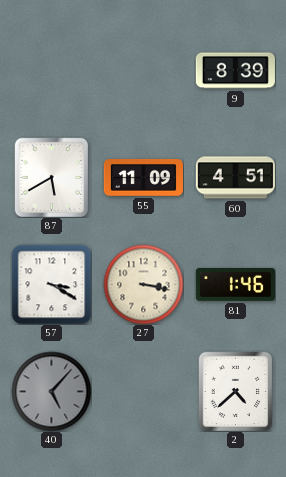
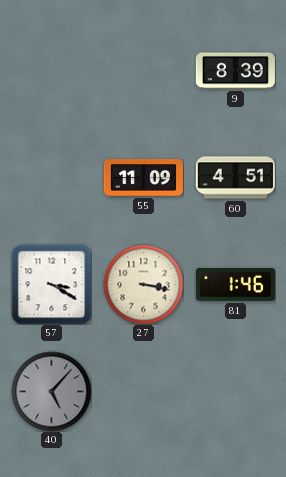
87: 5:40 -> none (51, 177)
2: 4:38 -> none (235, 391)
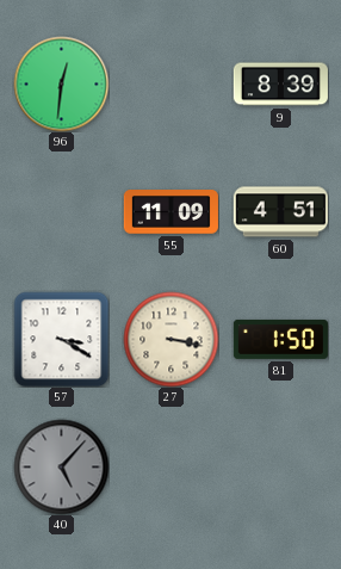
96: none -> 12:31 (61, 84)
81: 1:46 -> 1:50 (280, 339)
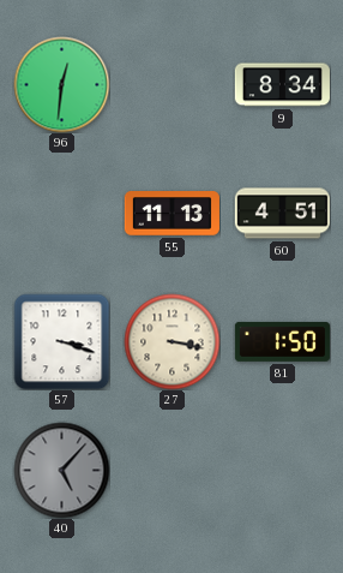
9: 8:39 -> 8:34 (282, 85)
55: 11:09 -> 11:13 (171, 214)
57: 3:20 -> 3:18 (61, 341)
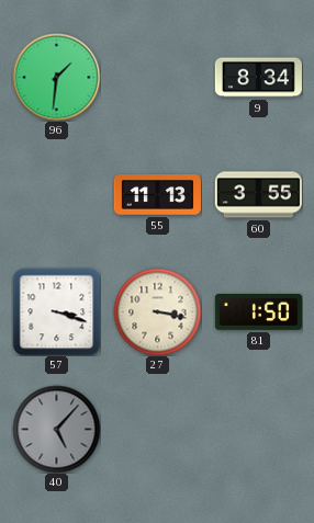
96: 12:31 -> 1:31 (56, 77)
60: 4:51 -> 3:55 (258, 195)
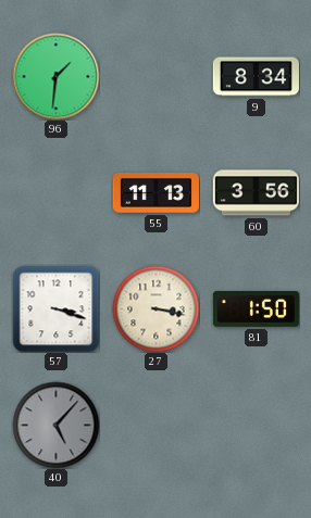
60: 3:55 -> 3:56 (256, 193)
